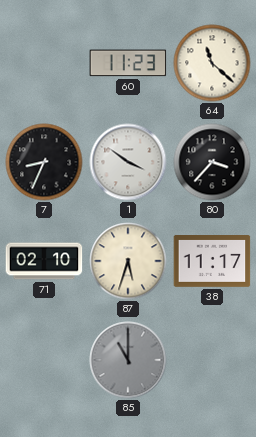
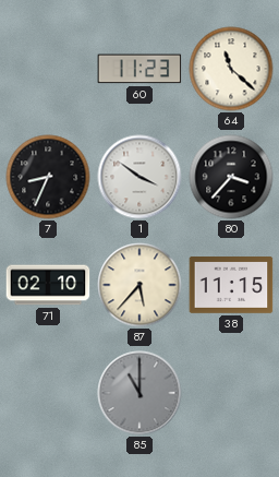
87: 5:33 -> 5:37 (139, 285)
38: 11:17 -> 11:15 (231, 286)
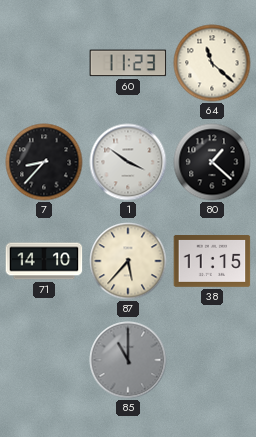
7: 8:34 -> 8:37 (44, 162)
80: 3:37 -> 1:22 (212, 162)
71: 02:10 -> 14:10 (44, 261)
